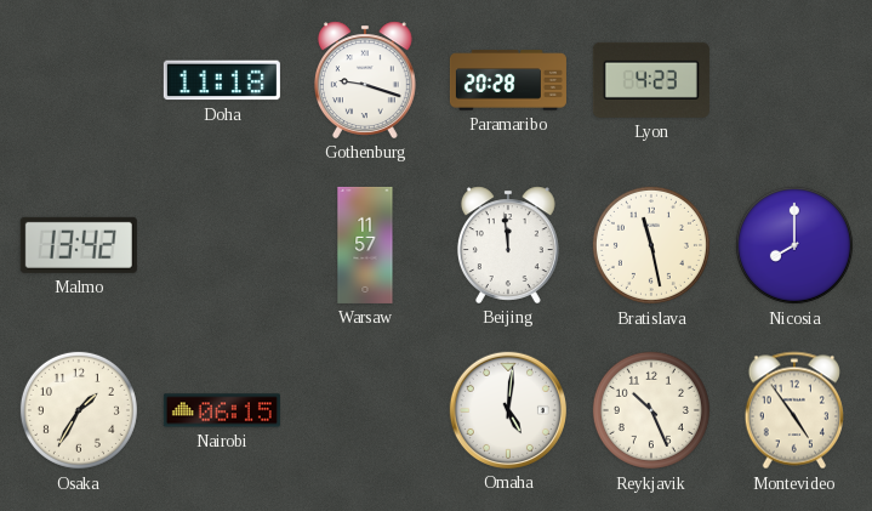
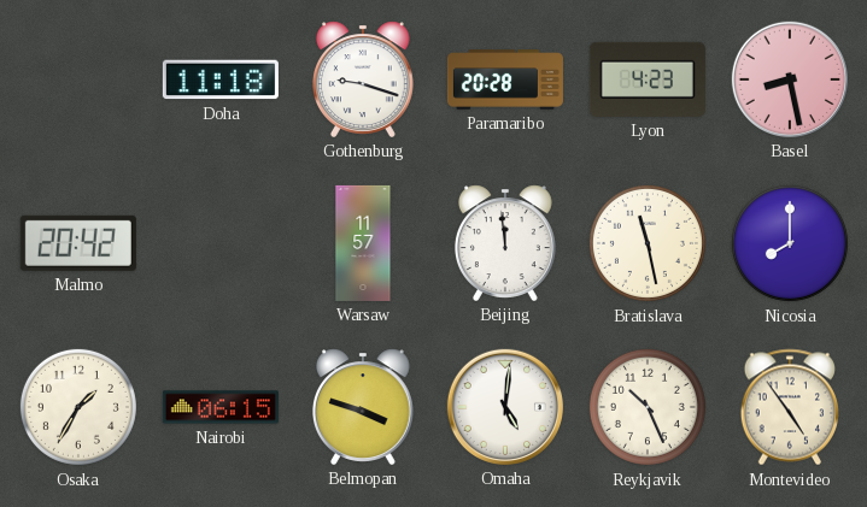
Basel: none -> 8:28 (790, 79)
Malmo: 13:42 -> 20:42 (78, 243)
Belmopan: none -> 3:48 (363, 407)
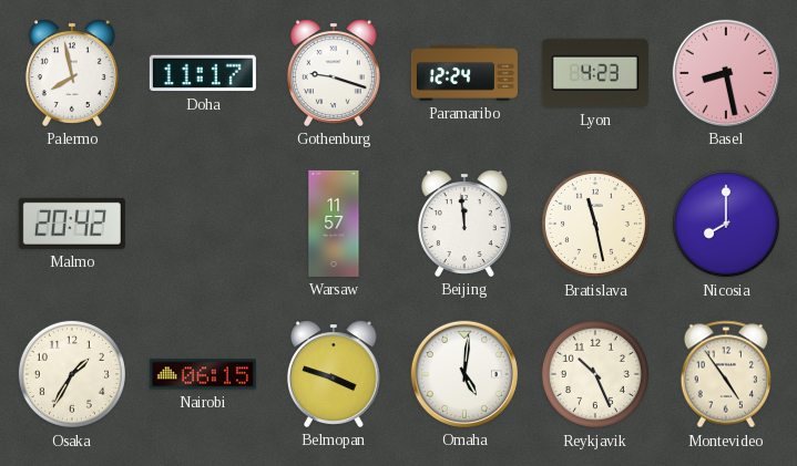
Palermo: none -> 7:58 (72, 73)
Doha: 11:18 -> 11:17 (203, 73)
Paramaribo: 20:28 -> 12:24 (464, 73)
